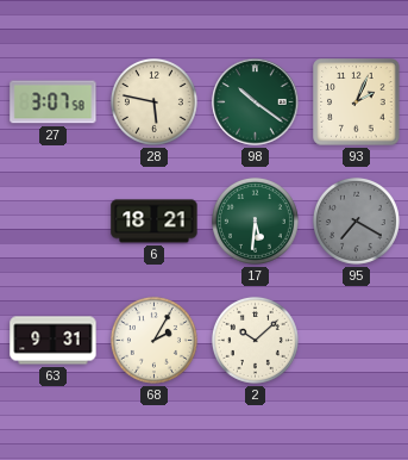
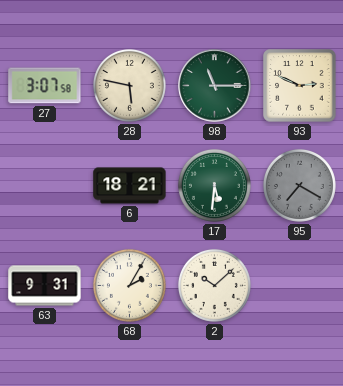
98: 10:21 -> 11:15 (215, 86)
93: 2:04 -> 2:49 (300, 86)
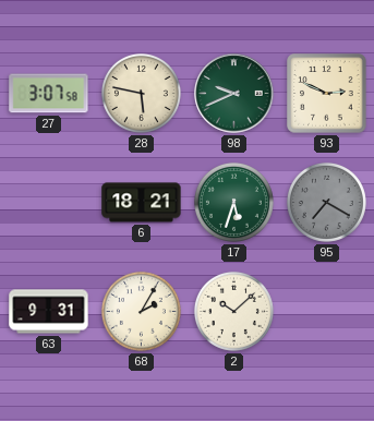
98: 11:15 -> 9:41 (234, 94)
17: 5:31 -> 5:33 (233, 202)
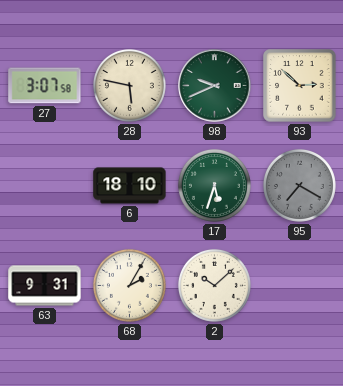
93: 2:49 -> 2:52 (300, 86)
6: 18:21 -> 18:10 (130, 186)
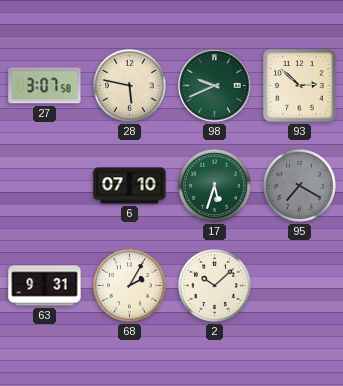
6: 18:10 -> 07:10 (130, 186)
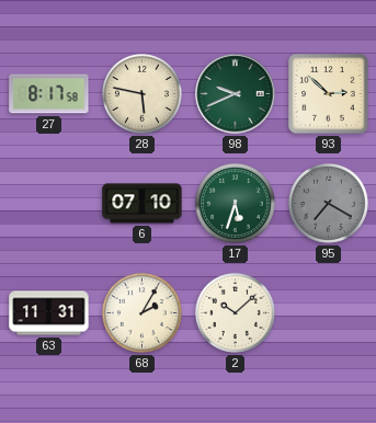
27: 3:07 -> 8:17 (49, 94)
63: 9:31 -> 11:31 (49, 313)
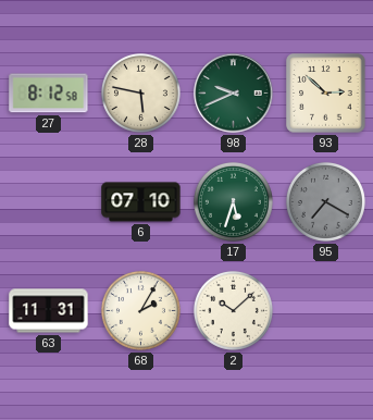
27: 8:17 -> 8:12 (49, 94)
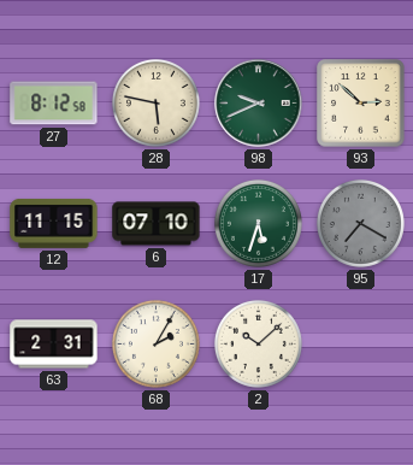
12: none -> 11:15 (54, 224)
63: 11:31 -> 2:31 (54, 345)
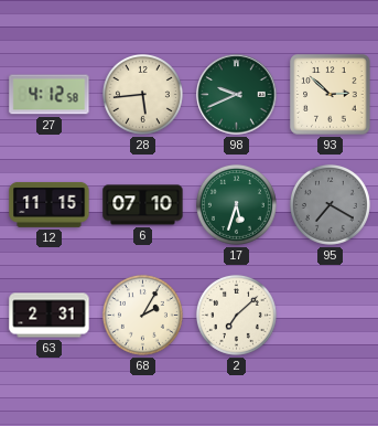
27: 8:12 -> 4:12 (50, 95)
28: 5:47 -> 5:44 (142, 94)
2: 10:08 -> 7:08 (236, 315)
